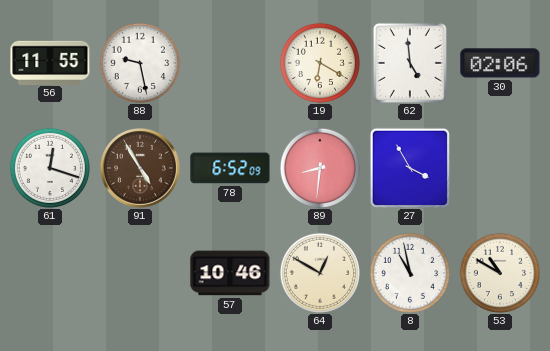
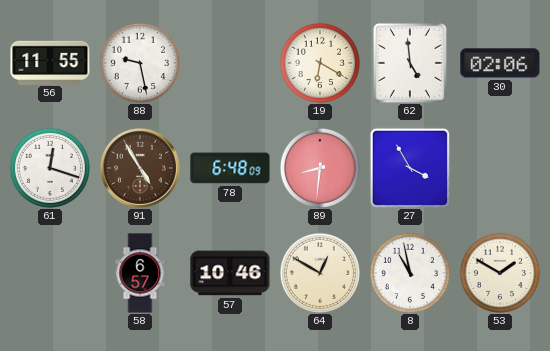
78: 6:52 -> 6:48 (230, 168)
58: none -> 6:57 (140, 273)
53: 10:50 -> 1:50 (500, 273)
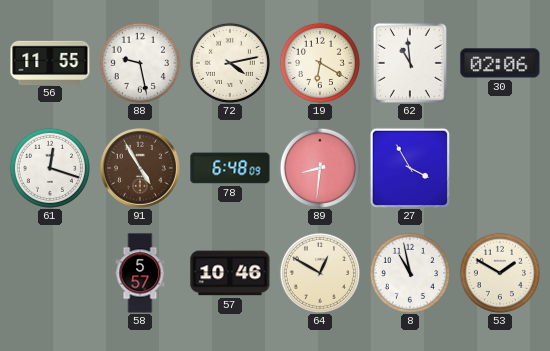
72: none -> 4:13 (230, 63)
62: 4:59 -> 10:59 (410, 63)
58: 6:57 -> 5:57 (140, 273)
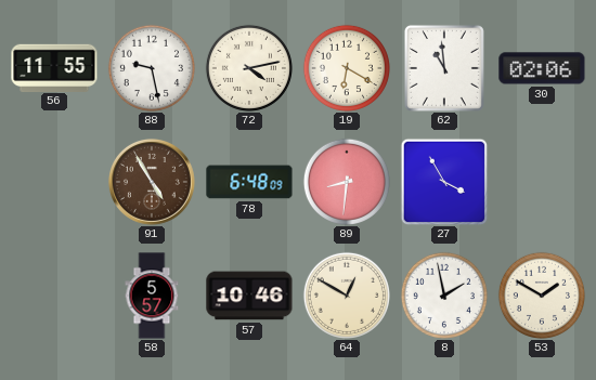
61: 12:18 -> none (50, 168)
8: 10:58 -> 1:58 (444, 296)
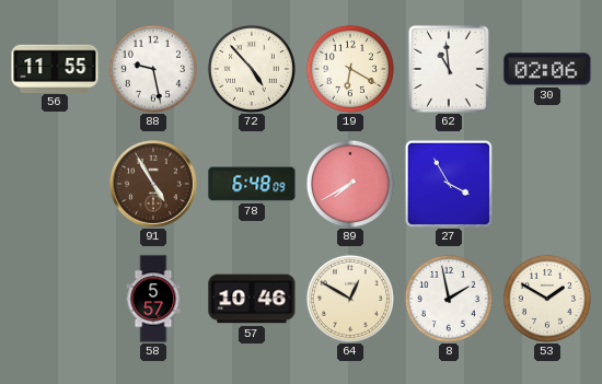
72: 4:13 -> 4:53 (252, 69)
89: 8:31 -> 7:40 (350, 184)
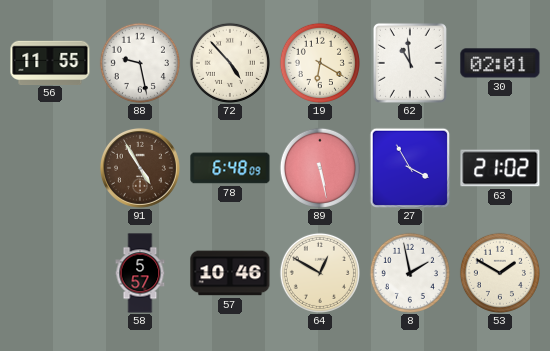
30: 02:06 -> 02:01 (500, 63)
89: 7:40 -> 5:28 (320, 168)
63: none -> 21:02 (500, 168)
